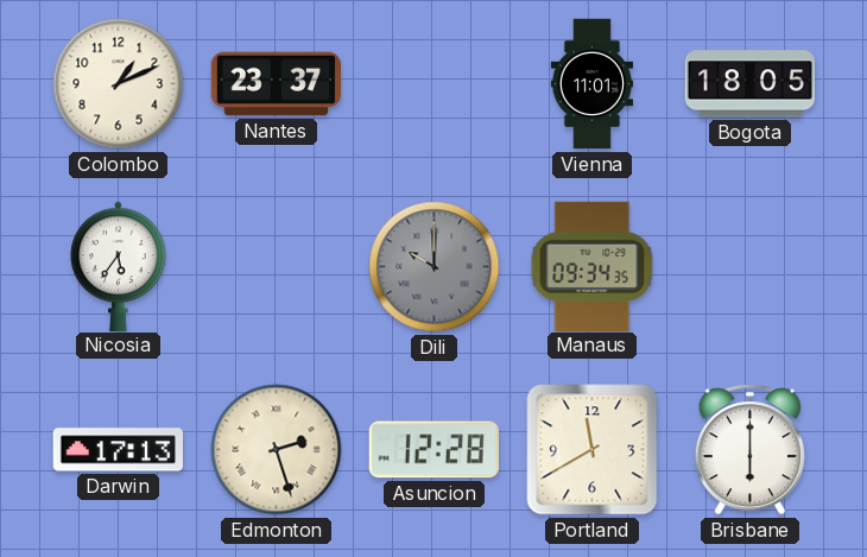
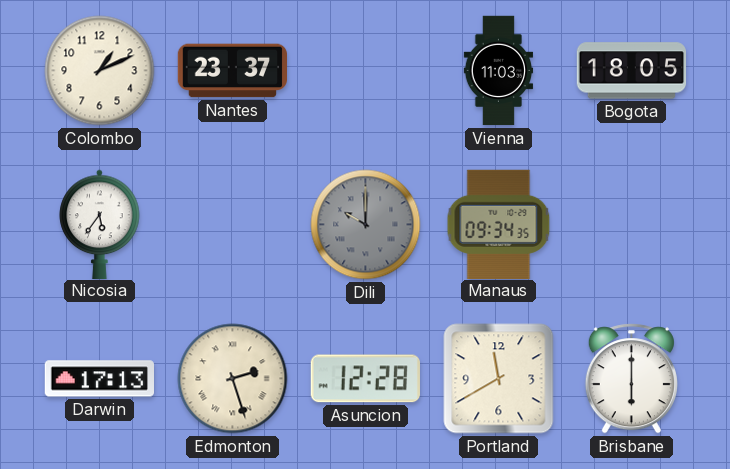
Vienna: 11:01 -> 11:03 (499, 71)
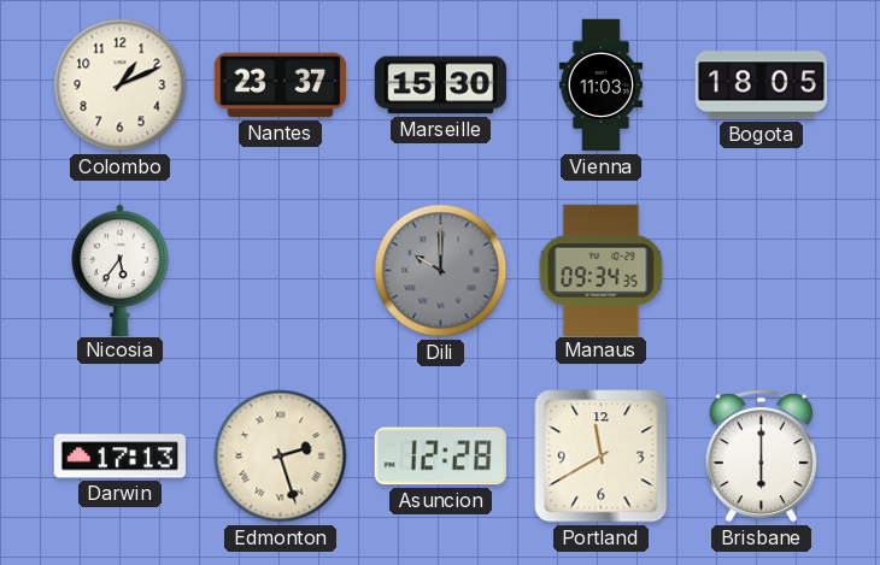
Marseille: none -> 15:30 (440, 86)
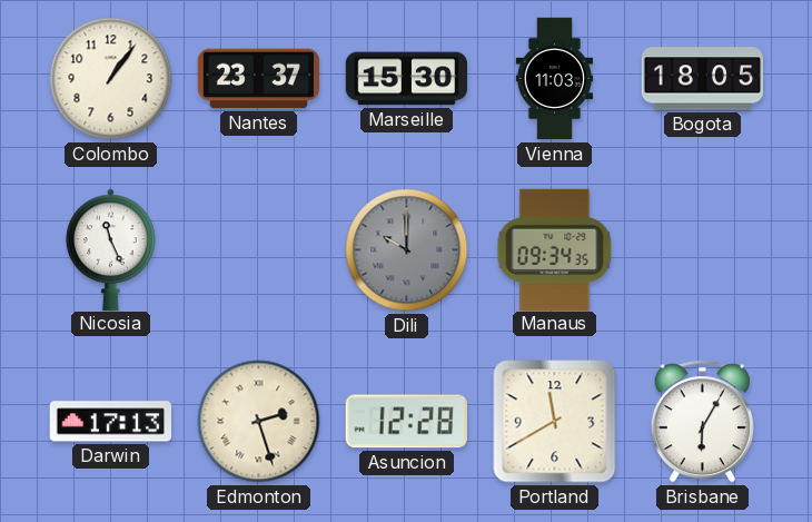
Colombo: 1:11 -> 1:06 (111, 79)
Nicosia: 5:36 -> 11:26 (111, 249)
Brisbane: 6:00 -> 6:05 (702, 422)
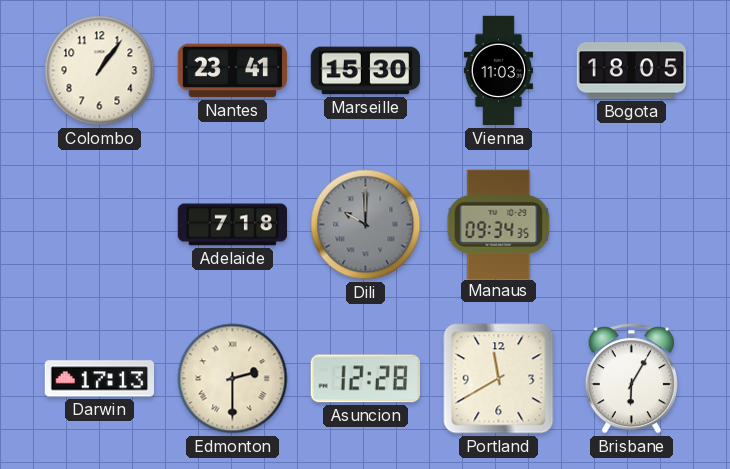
Nantes: 23:37 -> 23:41 (233, 71)
Nicosia: 11:26 -> none (111, 249)
Adelaide: none -> 7:18 (232, 225)
Edmonton: 2:27 -> 2:30 (233, 379)
